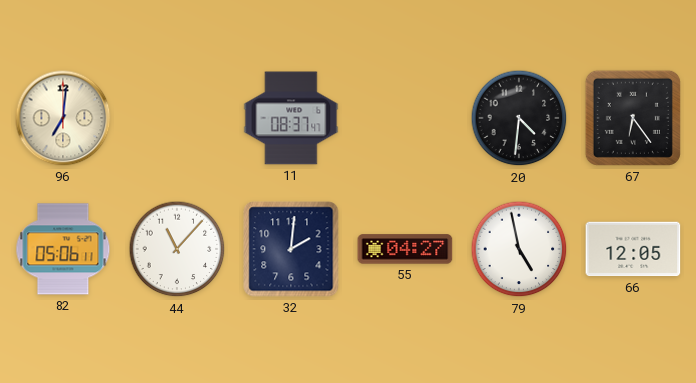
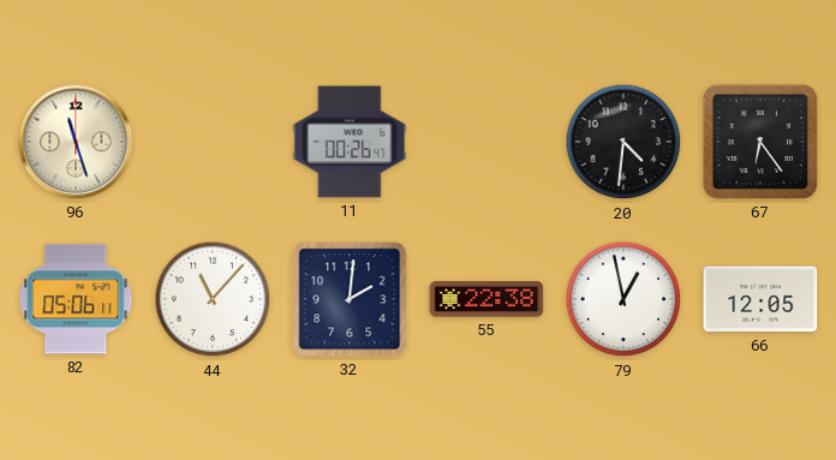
96: 7:01 -> 11:27 (76, 142)
11: 08:37 -> 00:26 (350, 142)
55: 04:27 -> 22:38 (486, 299)
79: 4:58 -> 12:58 (623, 299)
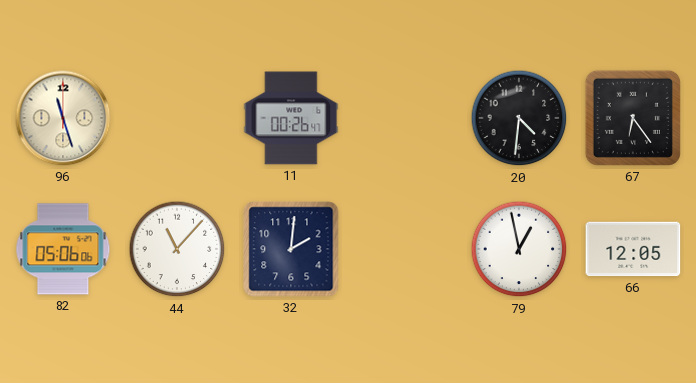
82: 05:06:11 -> 05:06:06 (63, 249)
55: 22:38 -> none (486, 299)
